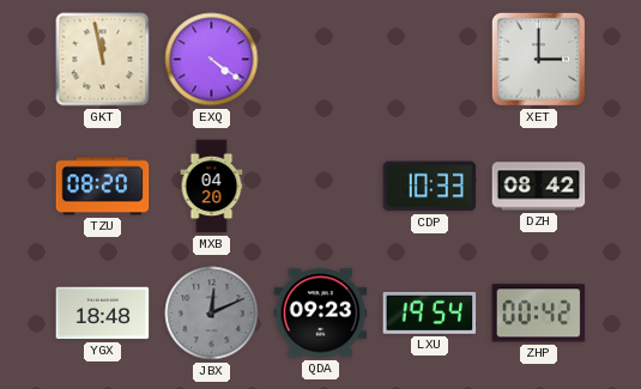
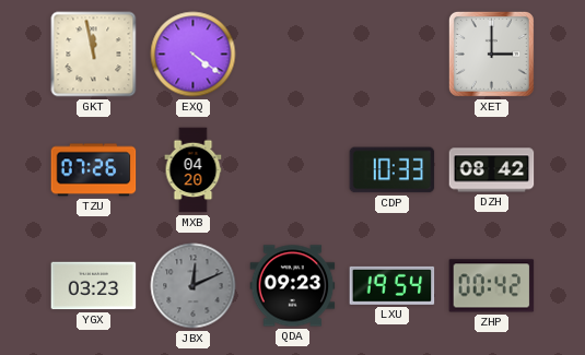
TZU: 08:20 -> 07:26 (94, 170)
YGX: 18:48 -> 03:23 (94, 286)
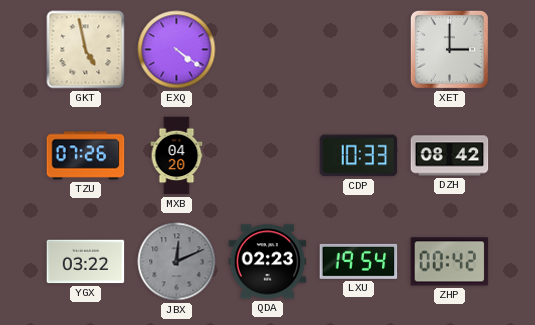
GKT: 11:58 -> 4:58 (86, 50)
YGX: 03:23 -> 03:22 (86, 262)
QDA: 09:23 -> 02:23 (268, 262)
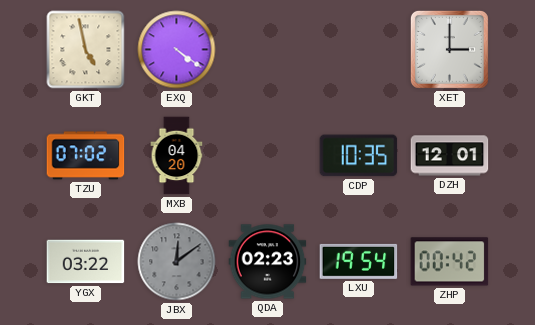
TZU: 07:26 -> 07:02 (86, 156)
CDP: 10:33 -> 10:35 (359, 156)
DZH: 08:42 -> 12:01 (450, 156)
JBX: 12:11 -> 12:09 (177, 262)
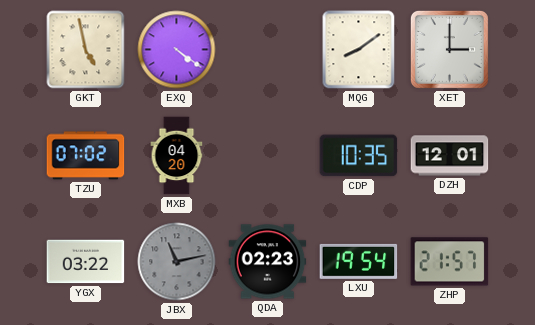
MQG: none -> 8:09 (359, 50)
JBX: 12:09 -> 11:13 (177, 262)
ZHP: 00:42 -> 21:57 (450, 262)
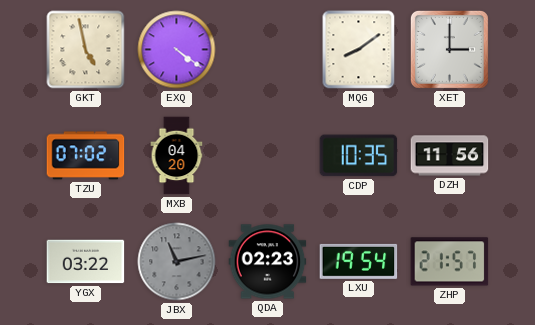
DZH: 12:01 -> 11:56 (450, 156)
